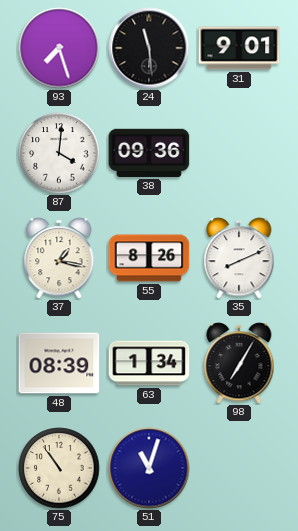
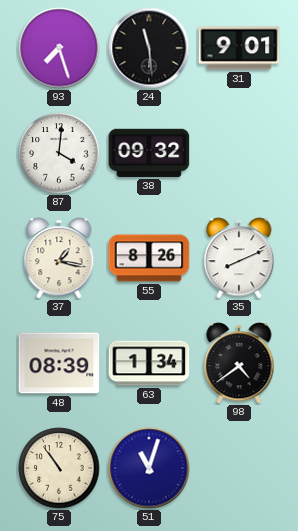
38: 09:36 -> 09:32 (149, 153)
98: 7:05 -> 4:39 (239, 363)
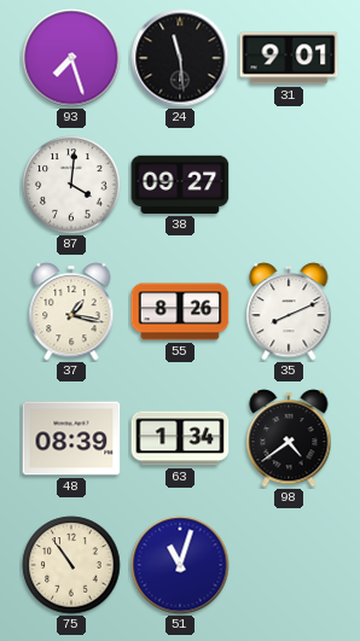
38: 09:32 -> 09:27 (180, 185)
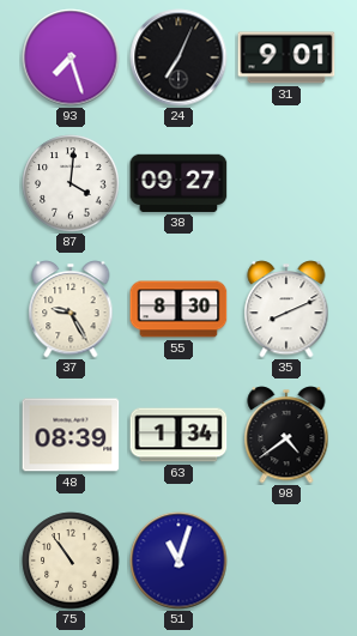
24: 11:29 -> 7:04 (179, 57)
37: 1:17 -> 9:25 (71, 309)
55: 8:26 -> 8:30 (179, 309)
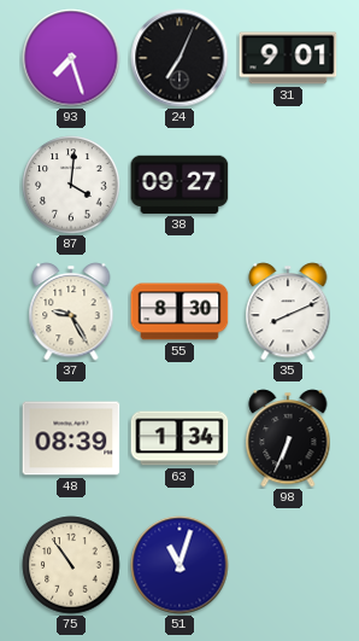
98: 4:39 -> 6:34 (288, 438)
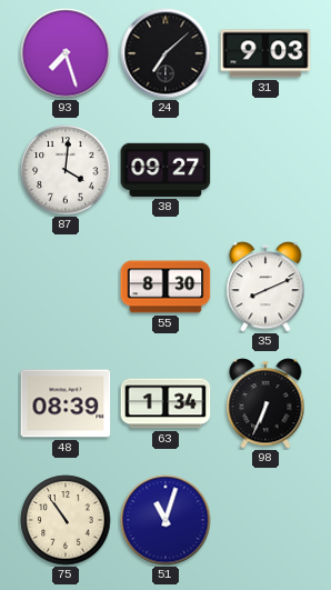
24: 7:04 -> 7:08 (165, 53)
31: 9:01 -> 9:03 (265, 53)
37: 9:25 -> none (71, 311)
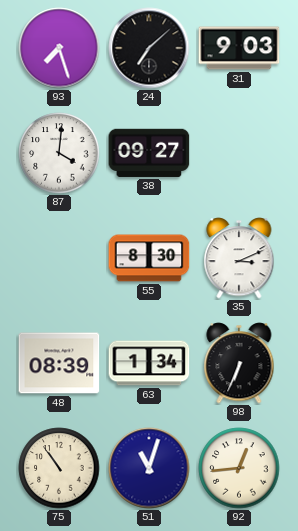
35: 8:11 -> 3:11 (239, 258)
92: none -> 12:44 (239, 468)
